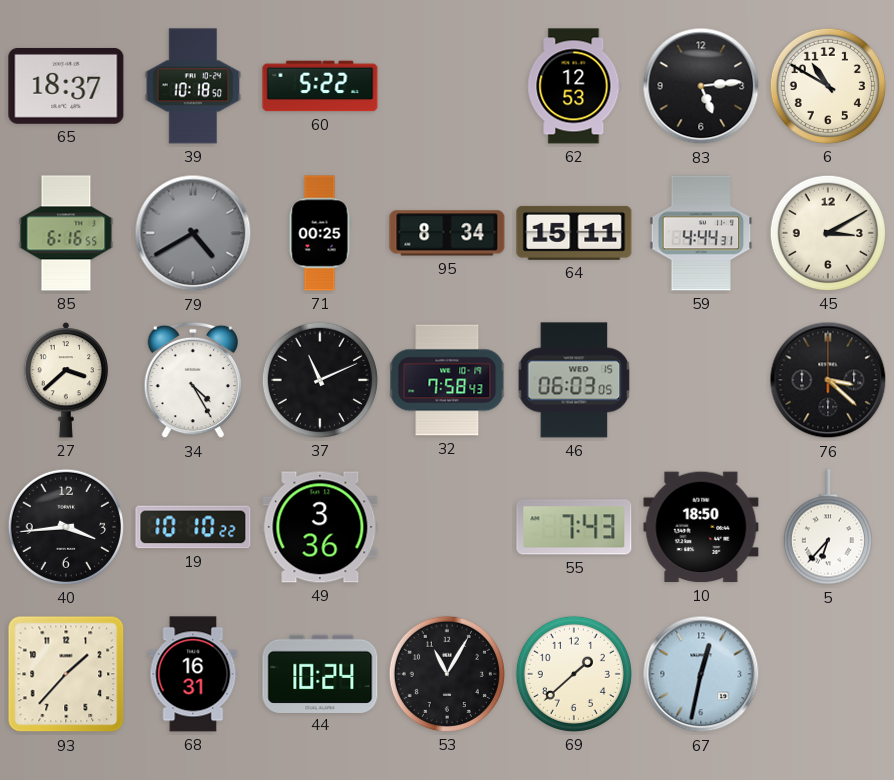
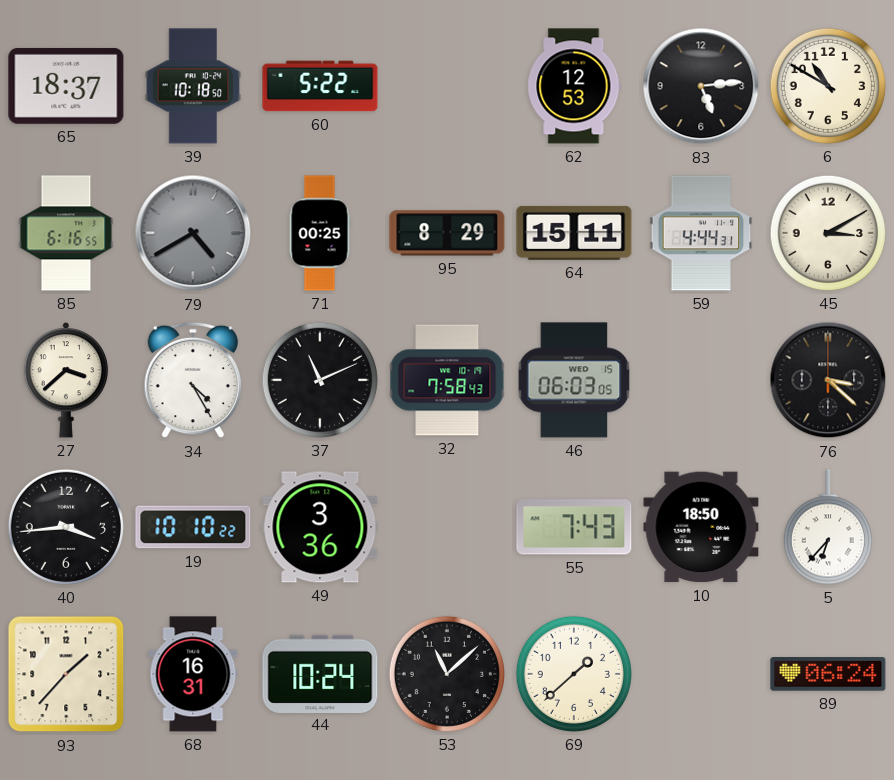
95: 8:34 -> 8:29 (447, 233)
53: 11:05 -> 11:08 (447, 674)
67: 12:32 -> none (701, 674)
89: none -> 06:24 (828, 674)
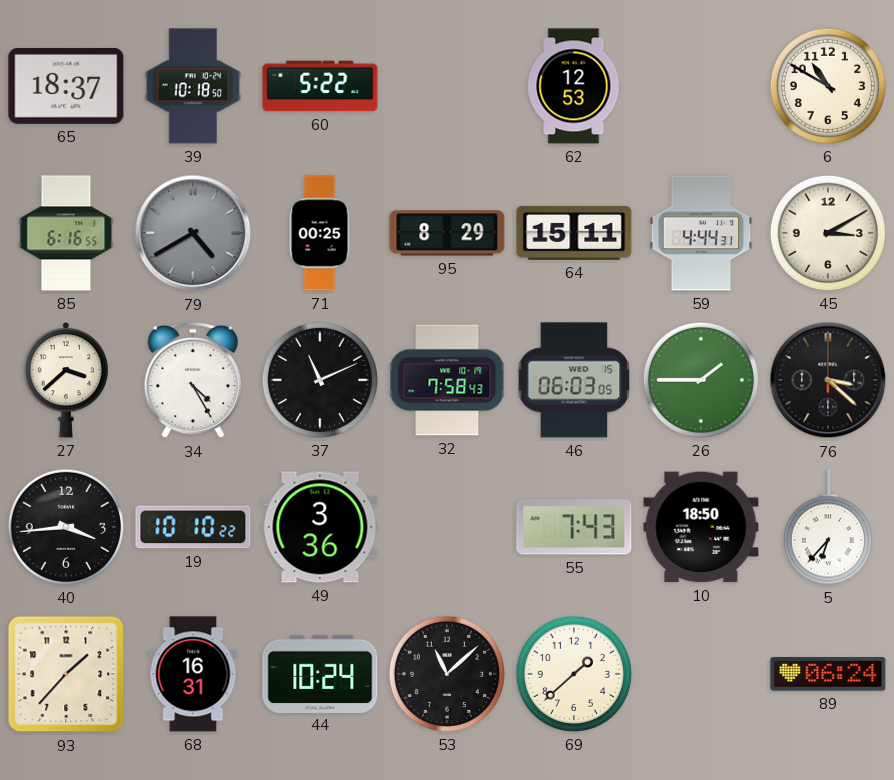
83: 5:14 -> none (701, 86)
26: none -> 1:45 (701, 380)
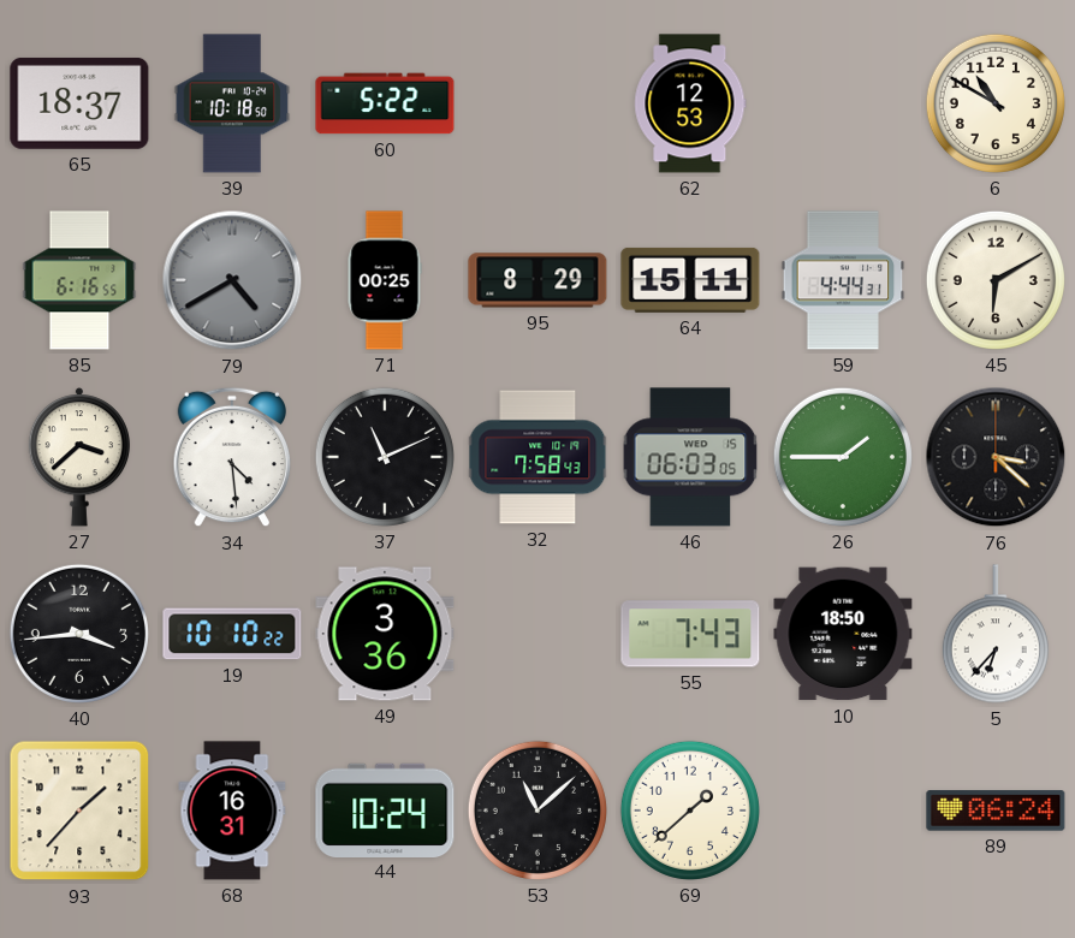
45: 3:10 -> 6:10 (996, 280)
34: 4:25 -> 4:29 (232, 457)
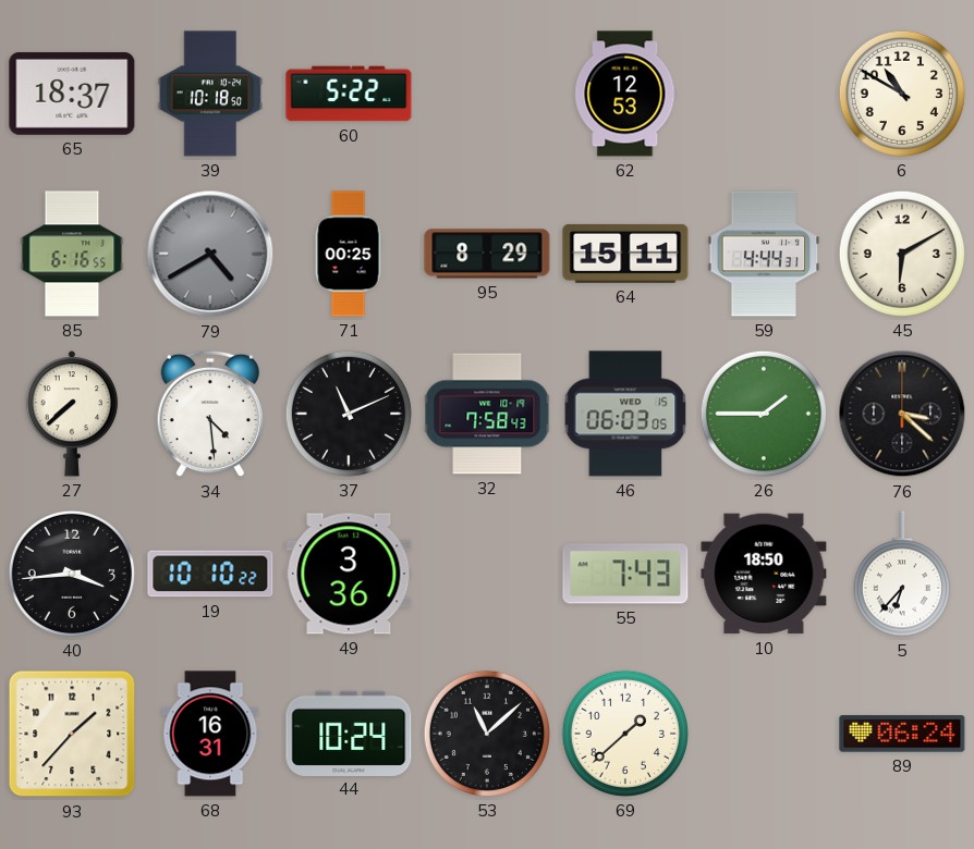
27: 3:38 -> 7:38 (72, 414)
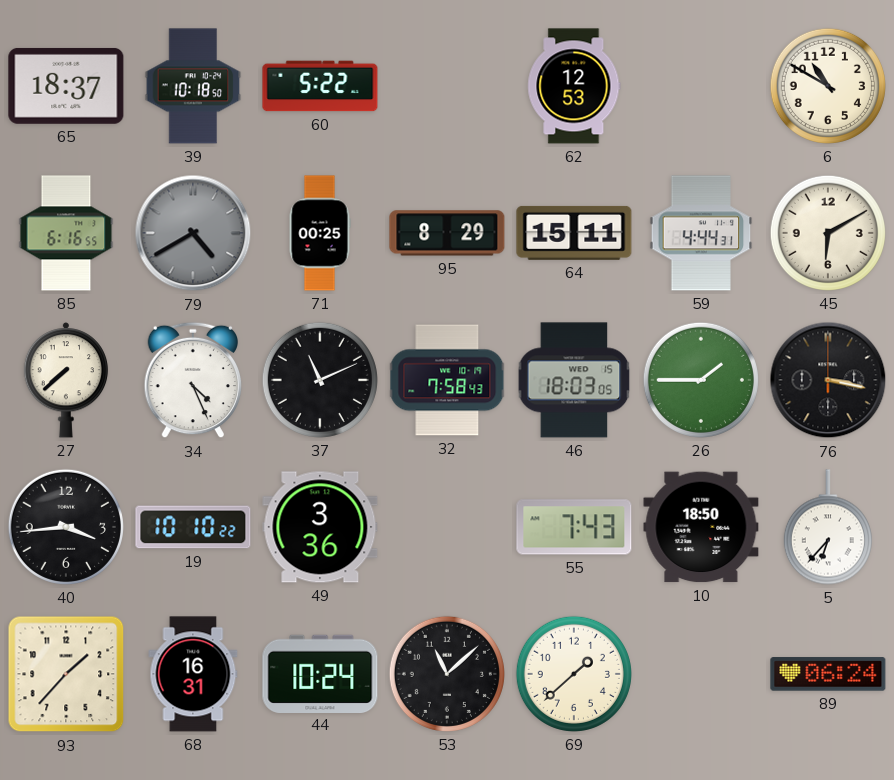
34: 4:29 -> 4:26 (193, 380)
46: 06:03 -> 18:03 (574, 380)
76: 3:22 -> 3:17 (828, 380)
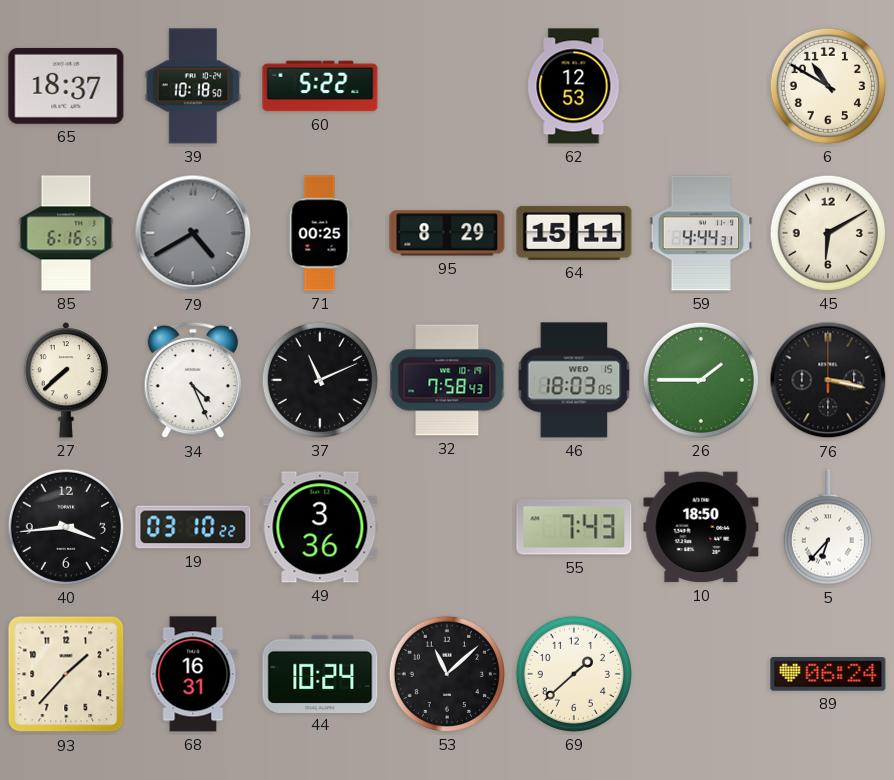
19: 10:10 -> 03:10 (193, 527)
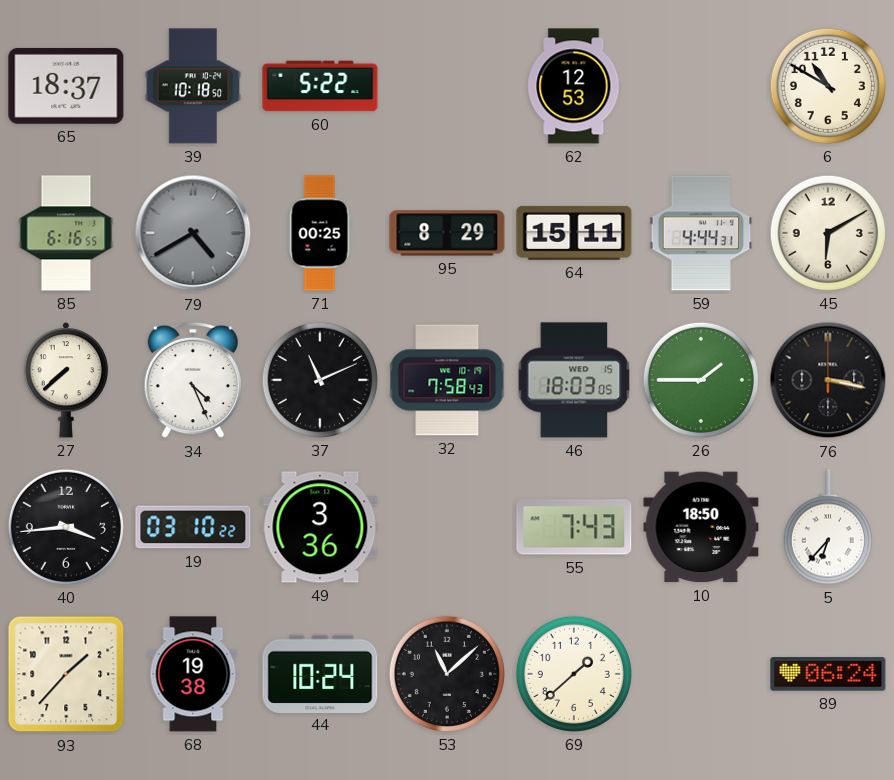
68: 16:31 -> 19:38 (193, 674)
